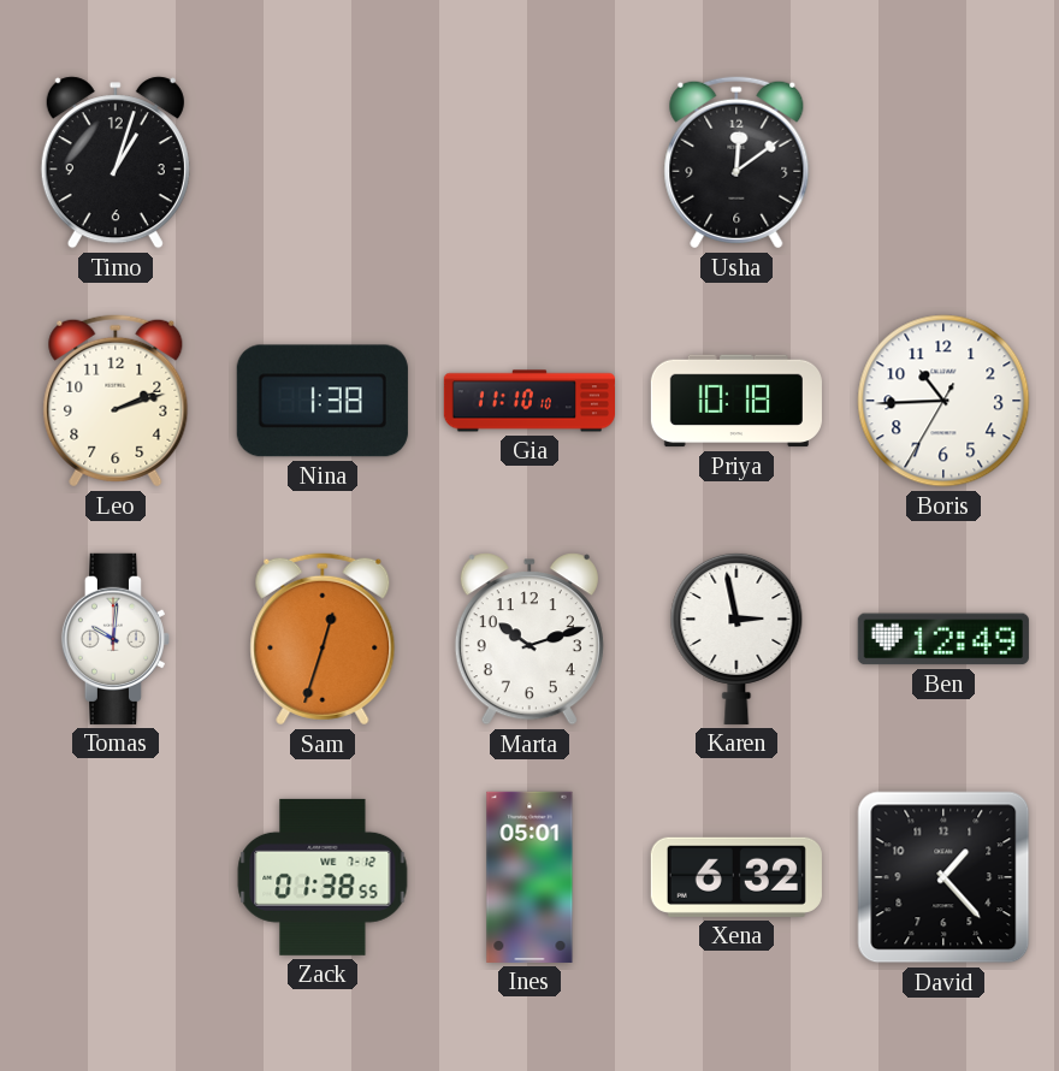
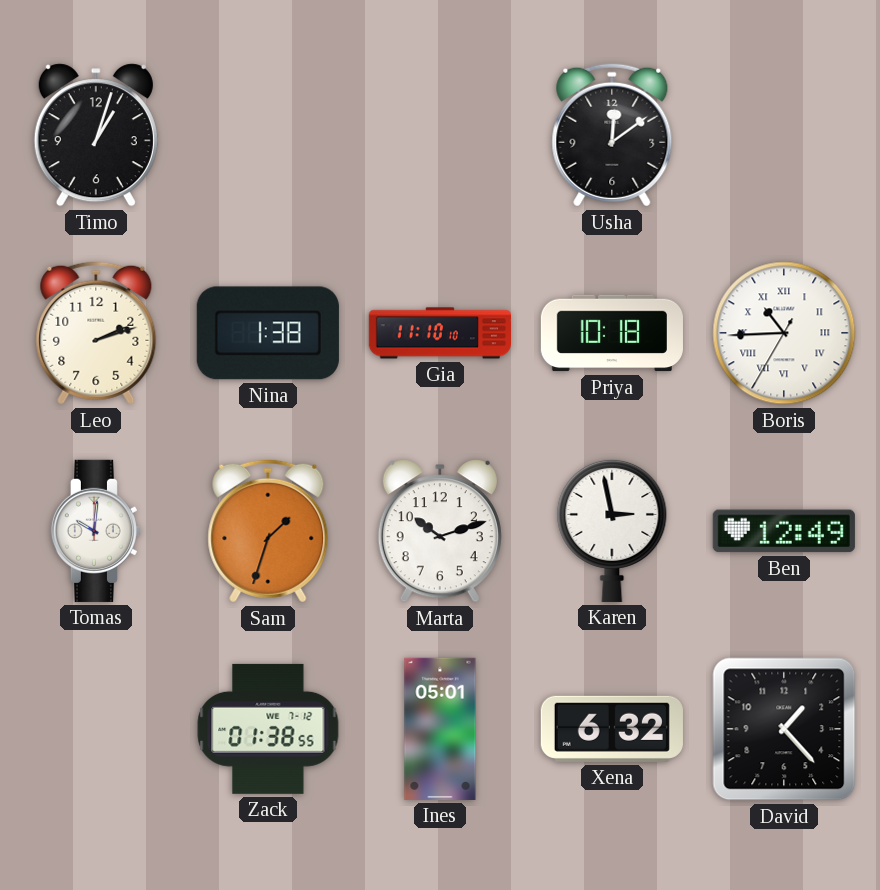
Boris numerals: Arabic -> Roman (784, 333)
Sam: 12:33 -> 1:33 (268, 531)
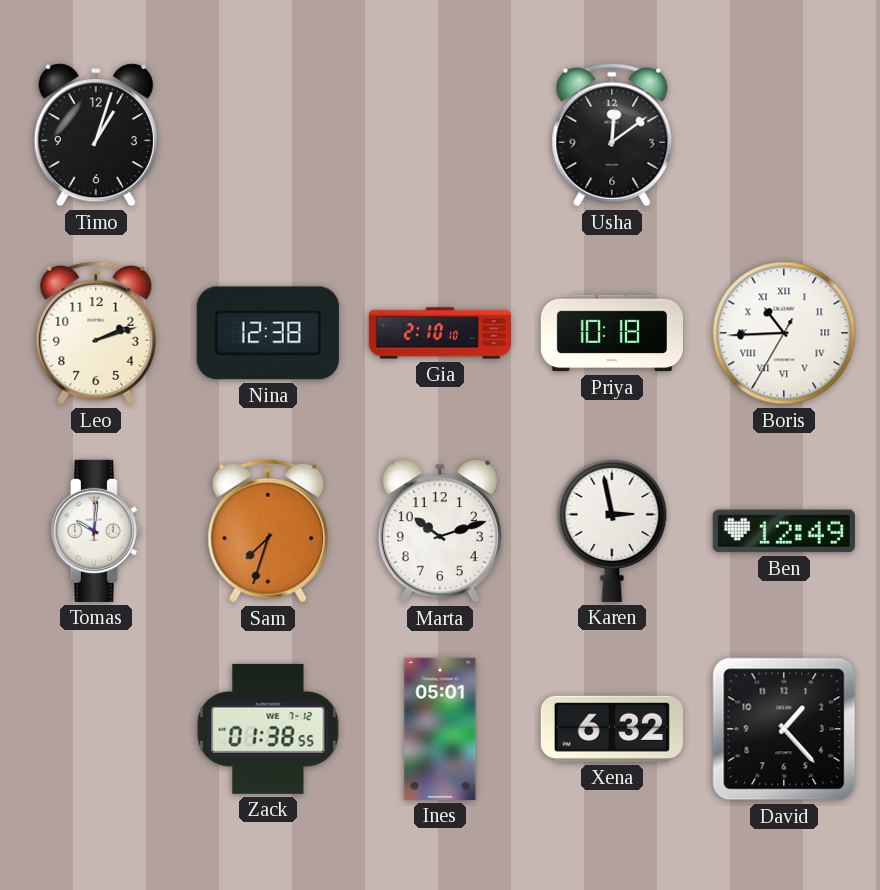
Nina: 1:38 -> 12:38 (268, 333)
Gia: 11:10 -> 2:10 (439, 333)
Sam: 1:33 -> 7:33 (268, 531)
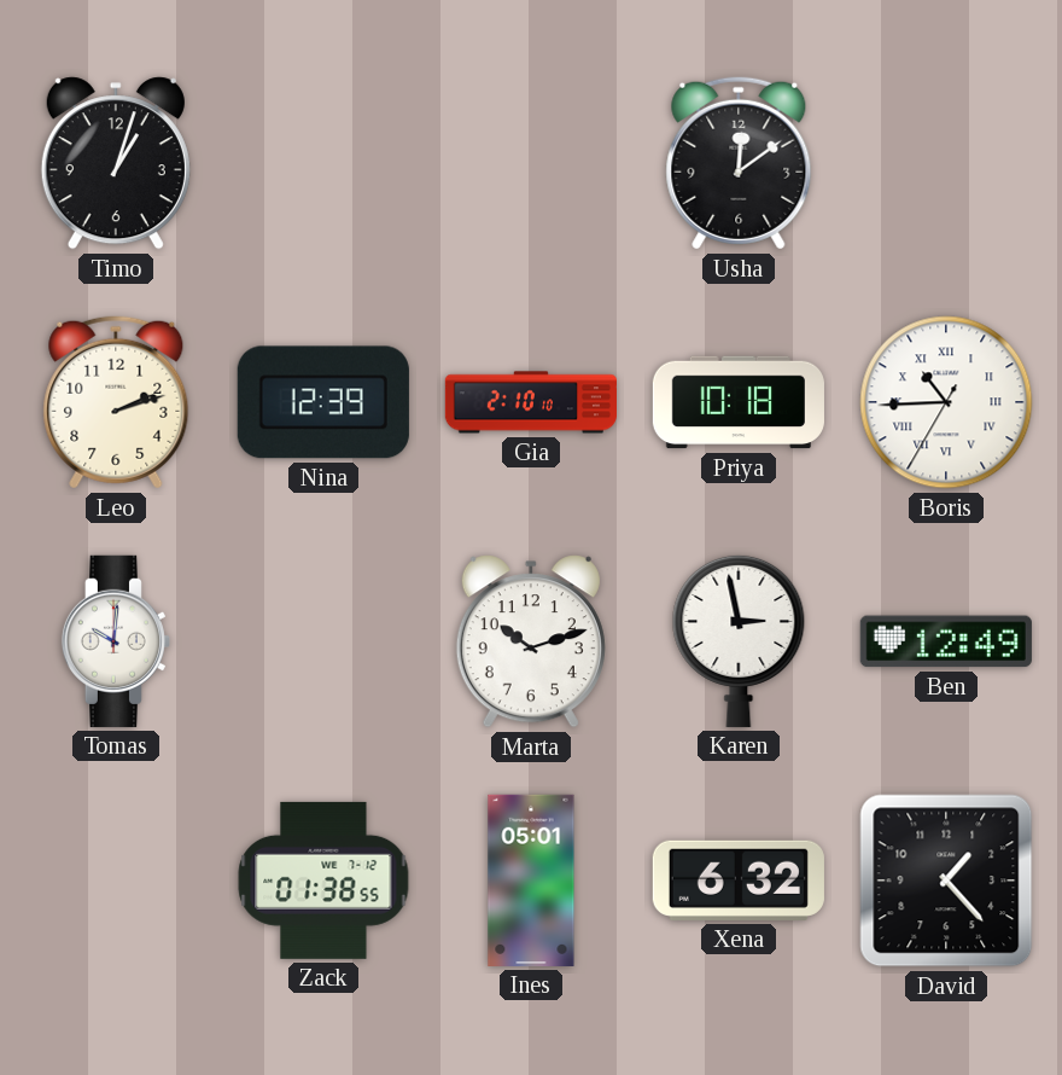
Nina: 12:38 -> 12:39 (323, 402)
Sam: 7:33 -> none (268, 531)
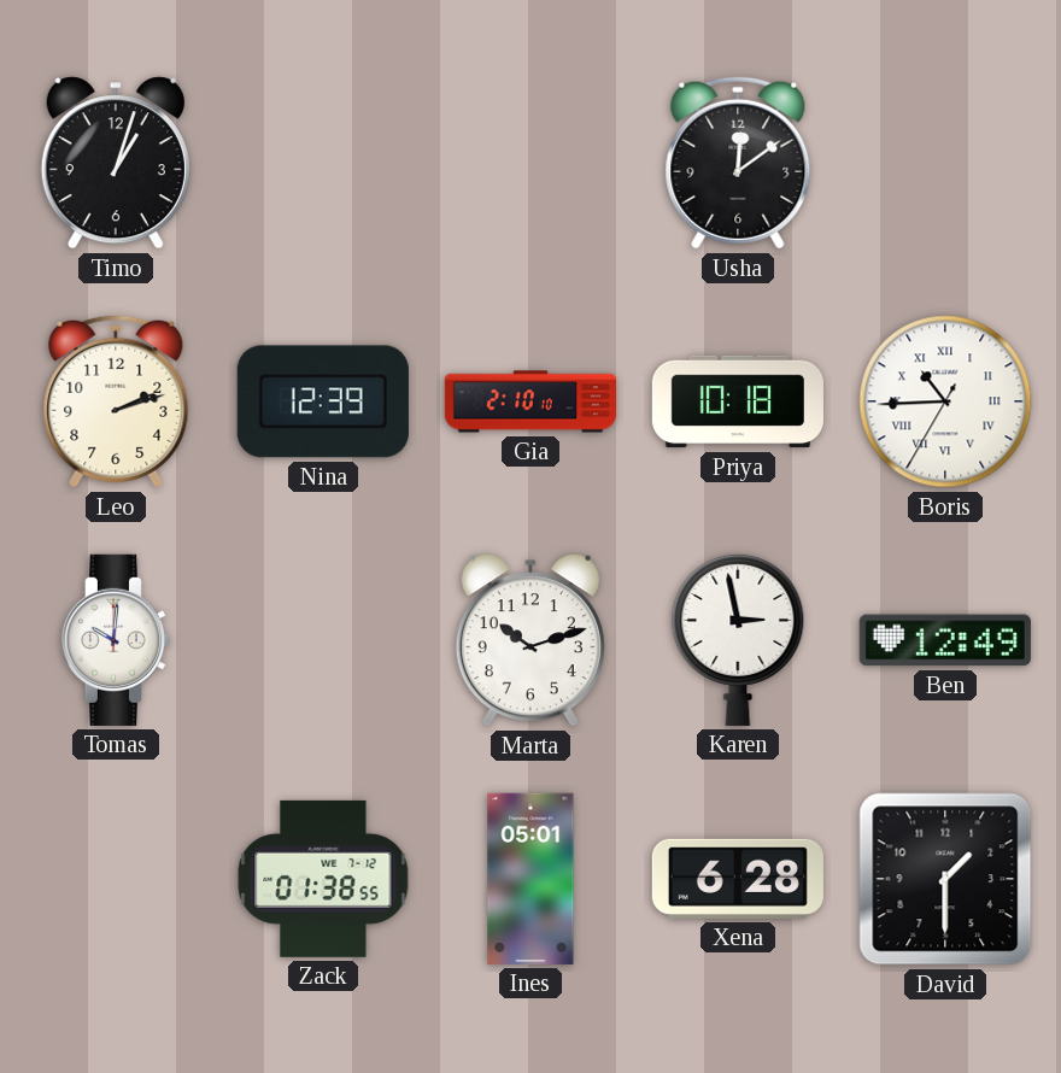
Xena: 6:32 -> 6:28 (738, 879)
David: 1:23 -> 1:30 (945, 879)
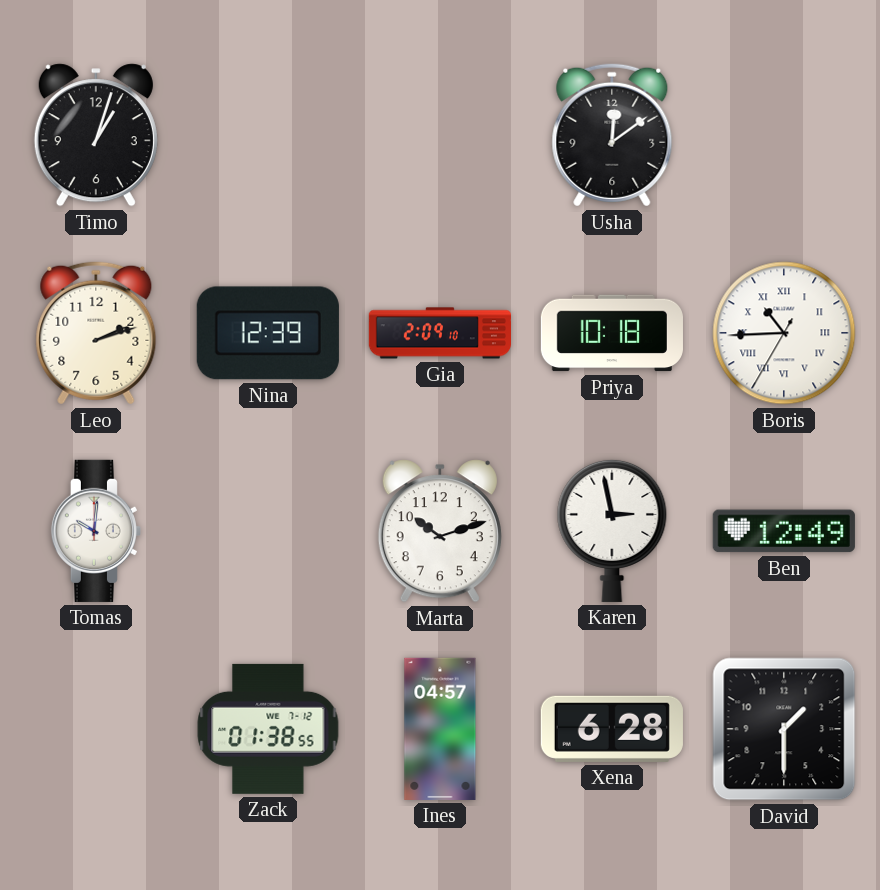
Gia: 2:10 -> 2:09 (439, 333)
Ines: 05:01 -> 04:57 (440, 729)
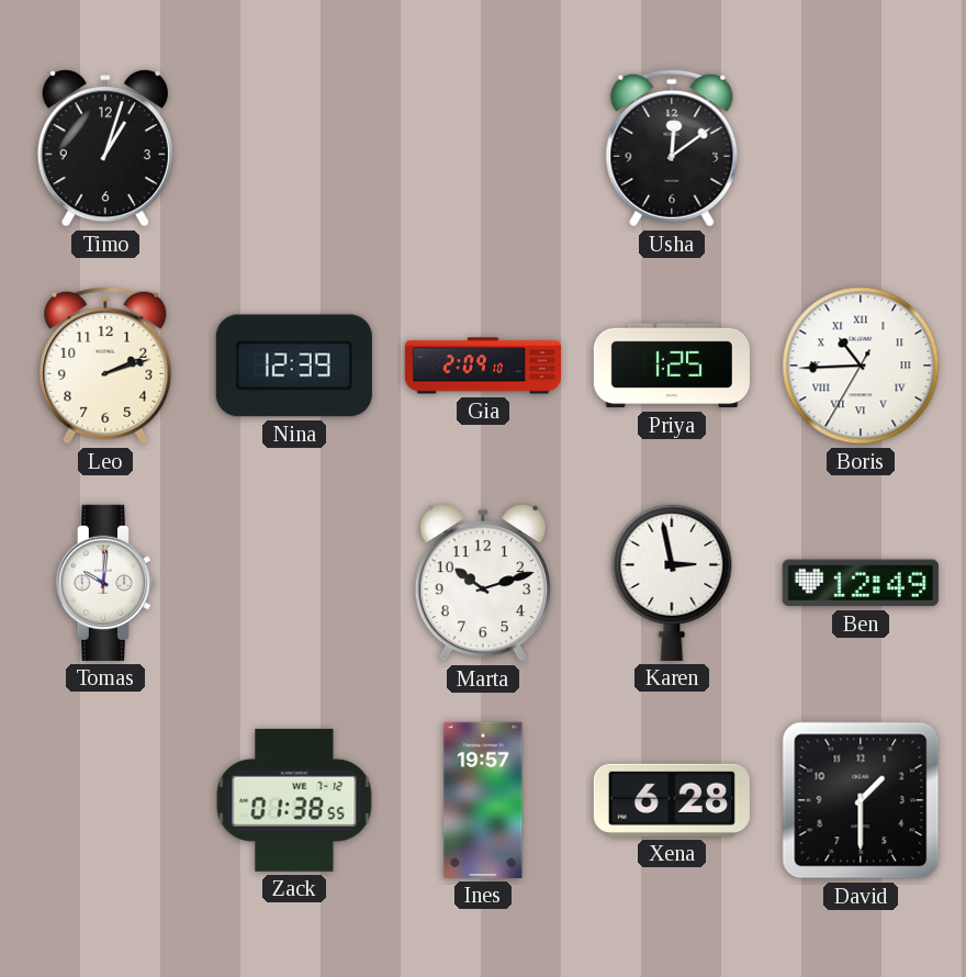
Priya: 10:18 -> 1:25 (672, 366)
Ines: 04:57 -> 19:57 (483, 800)
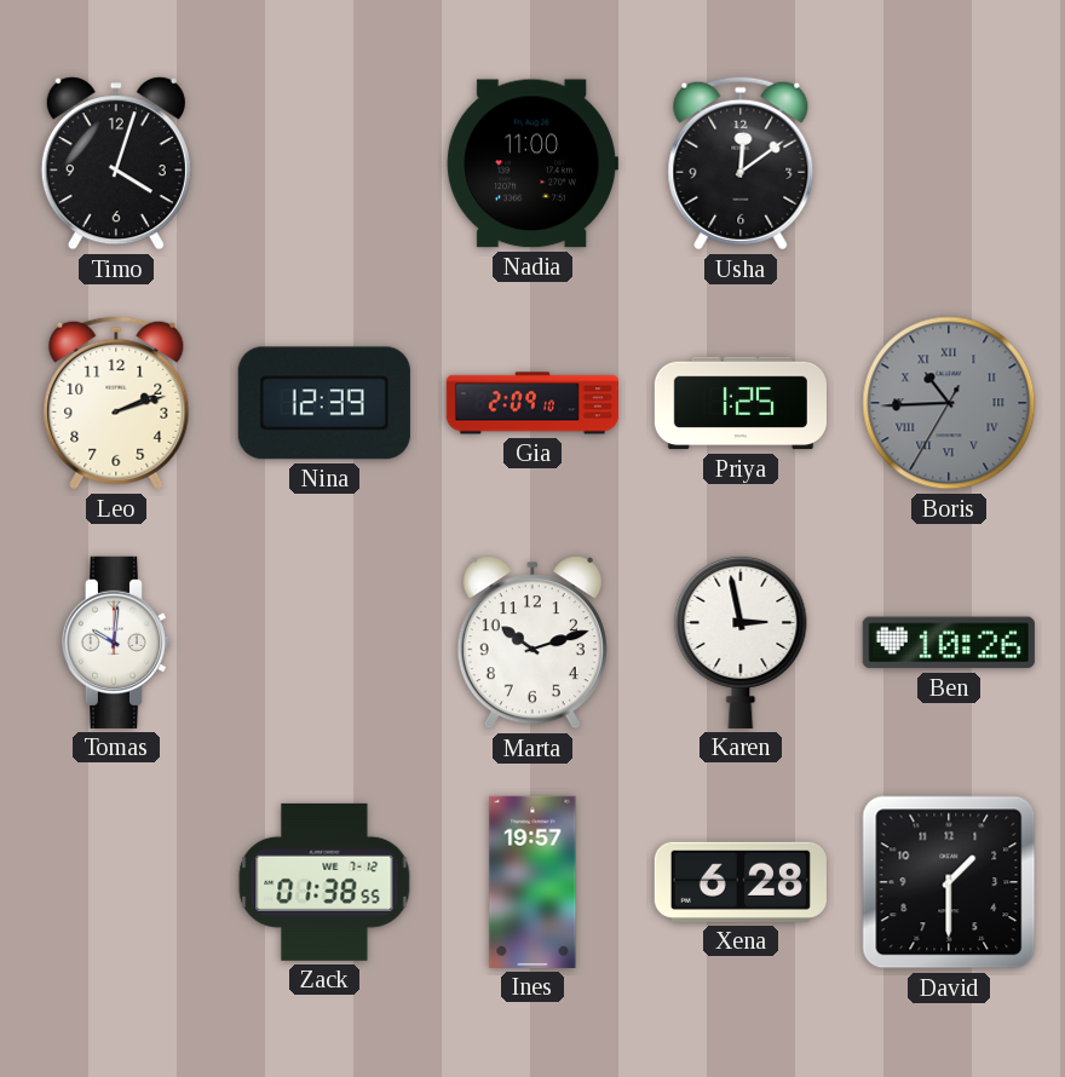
Timo: 1:03 -> 4:03 (116, 163)
Nadia: none -> 11:00 (532, 163)
Boris dial: white -> grey (949, 403)
Ben: 12:49 -> 10:26 (949, 643)
